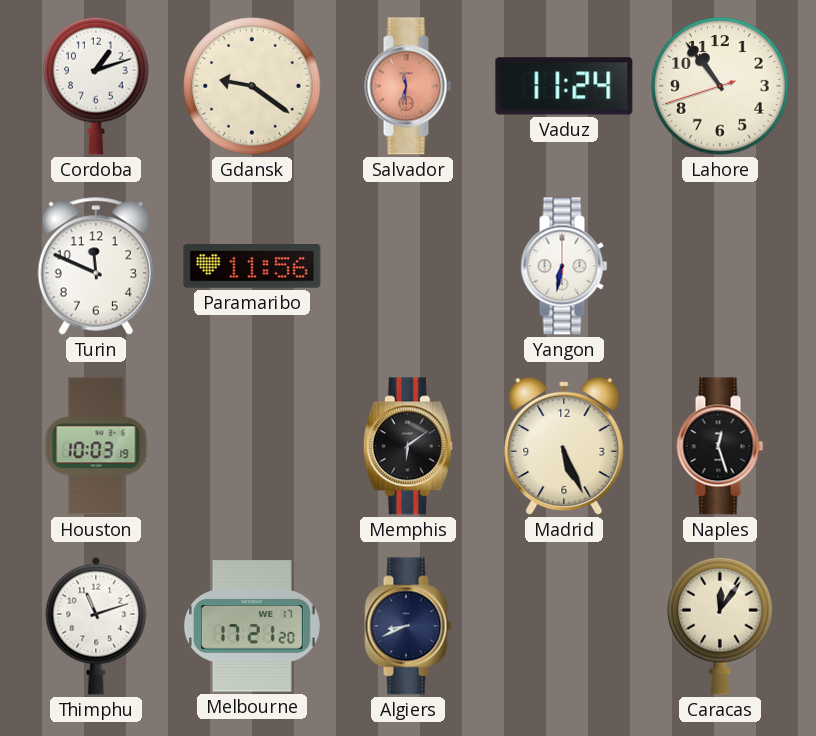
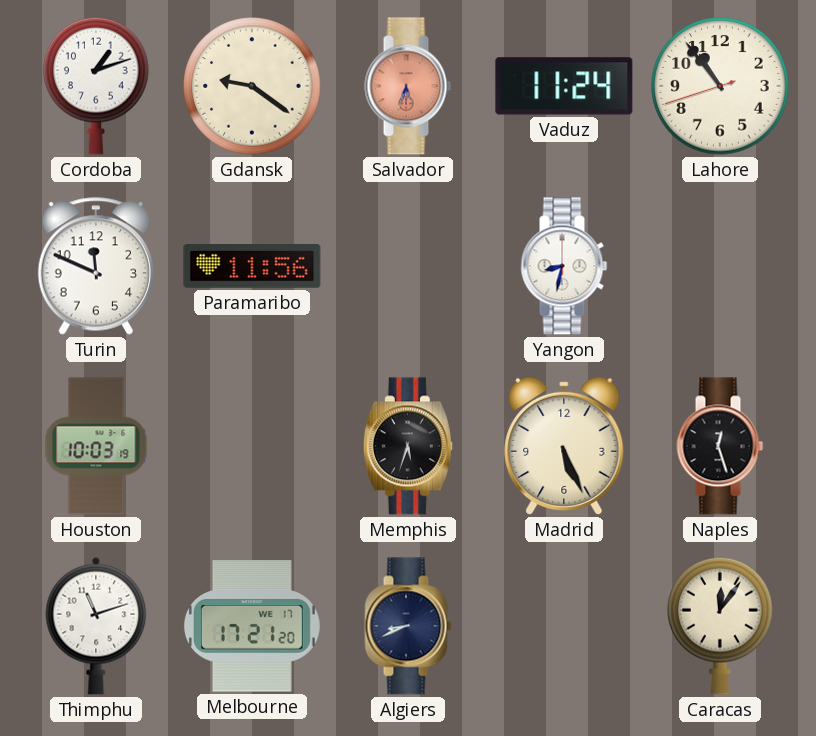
Salvador: 11:32 -> 5:33 (408, 86)
Yangon: 6:32 -> 8:32 (564, 266)
Memphis: 6:09 -> 5:33 (408, 446)
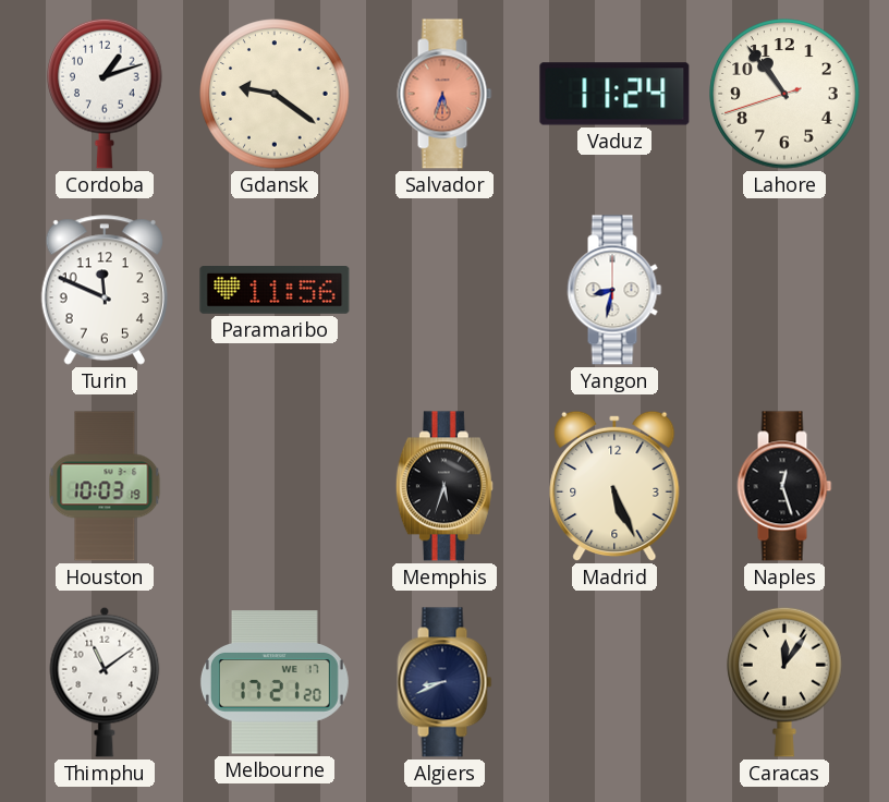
Thimphu: 11:12 -> 11:09 (105, 682)
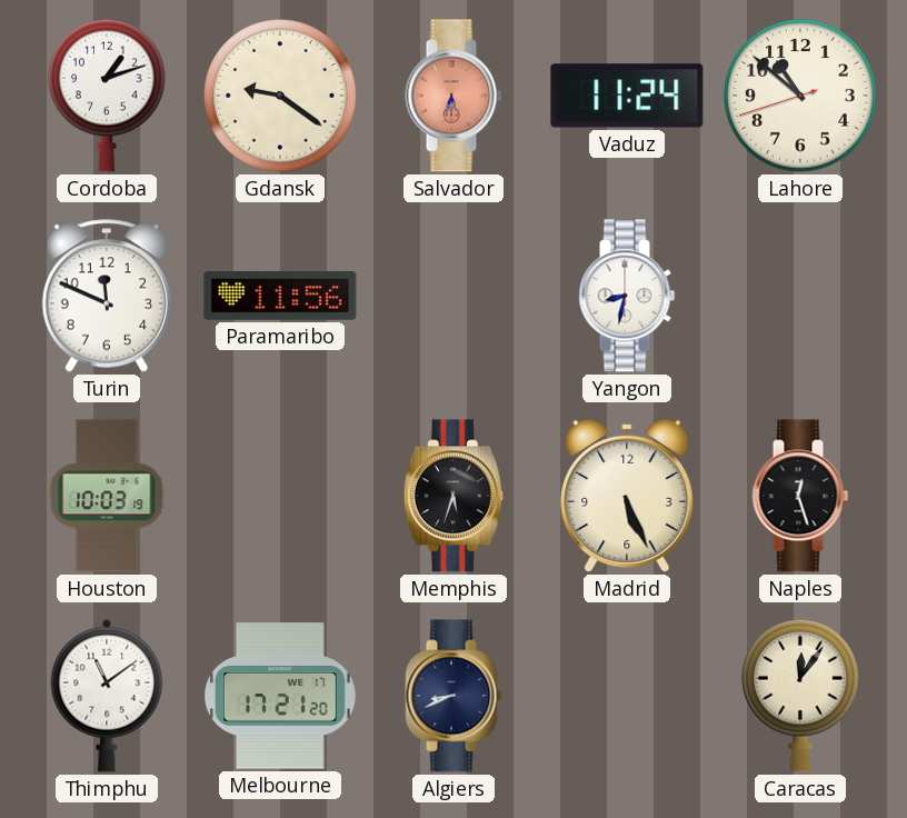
Lahore: 10:53 -> 10:51 (800, 96)
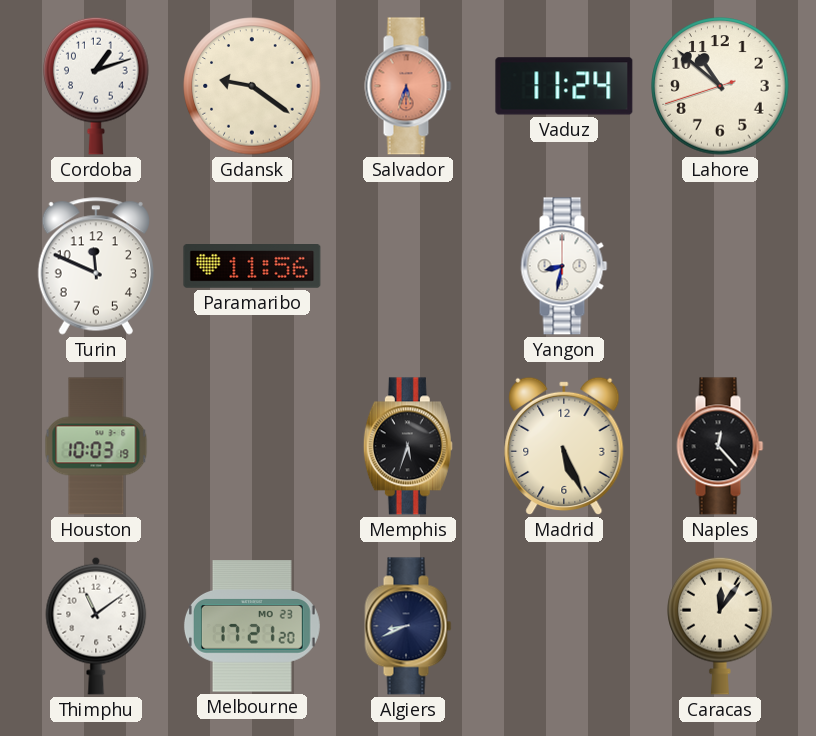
Naples: 12:27 -> 12:23 (720, 446)
Melbourne date: WE 17 -> MO 23 (252, 626)
